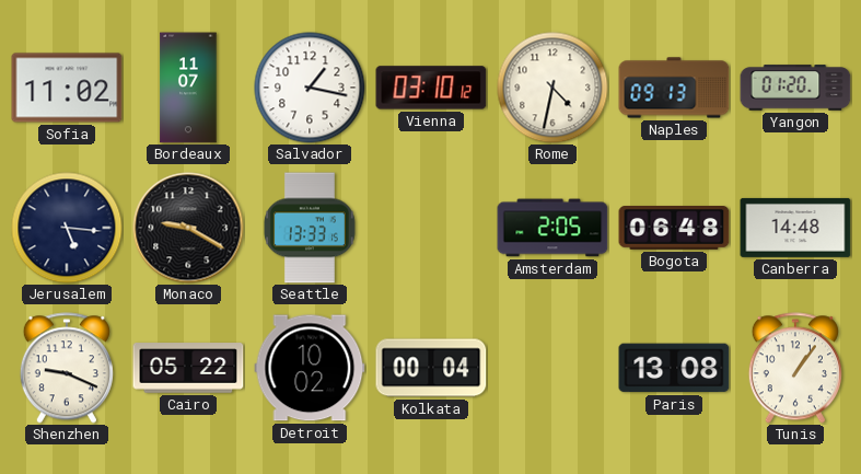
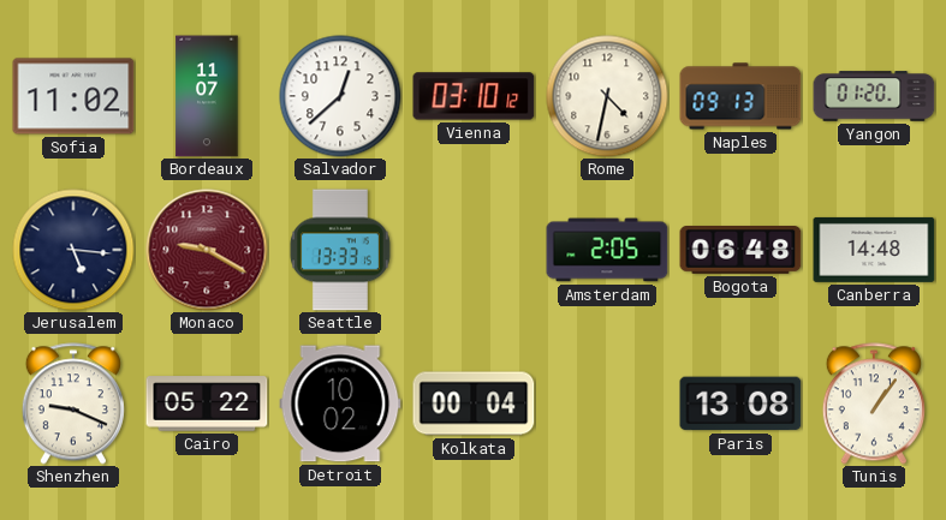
Salvador: 1:17 -> 12:38 (340, 96)
Monaco dial: black -> burgundy (207, 250)
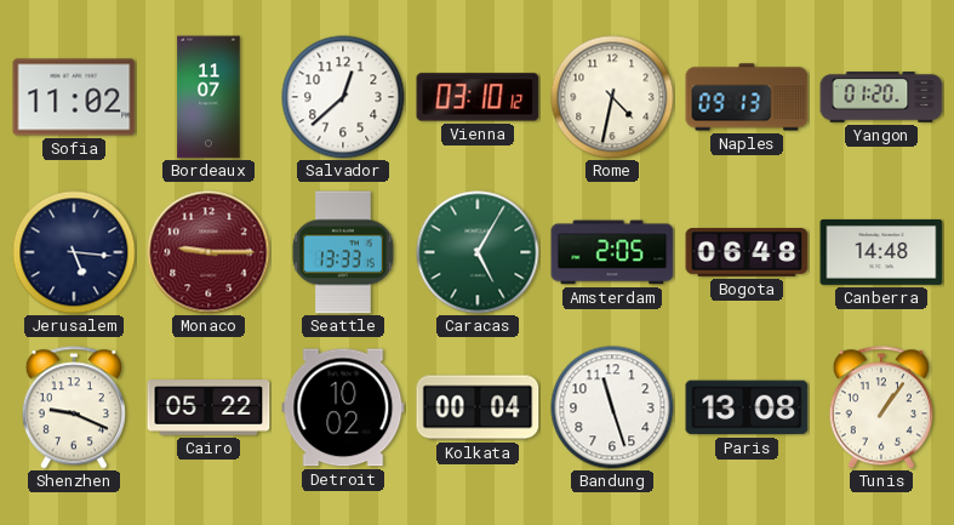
Monaco: 9:20 -> 9:15 (208, 252)
Caracas: none -> 5:05 (478, 252)
Bandung: none -> 11:27 (612, 407)
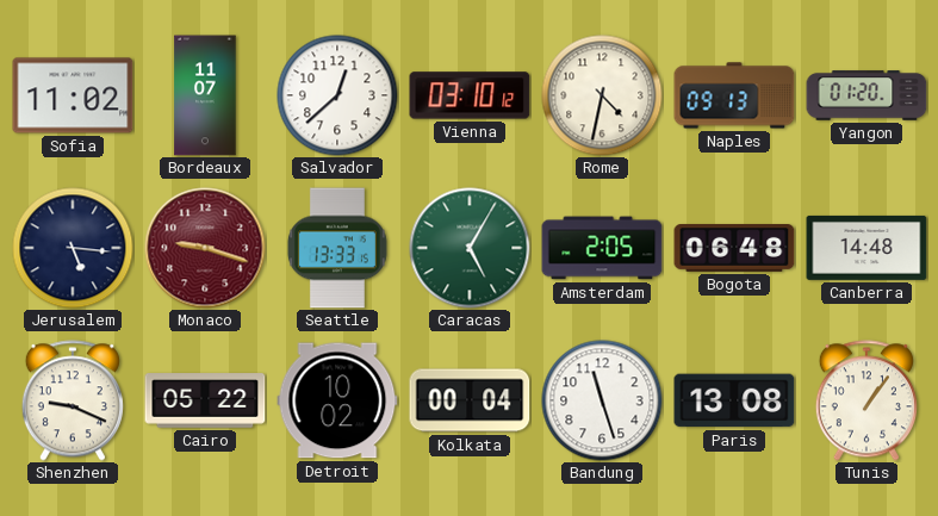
Monaco: 9:15 -> 9:18 (205, 248)
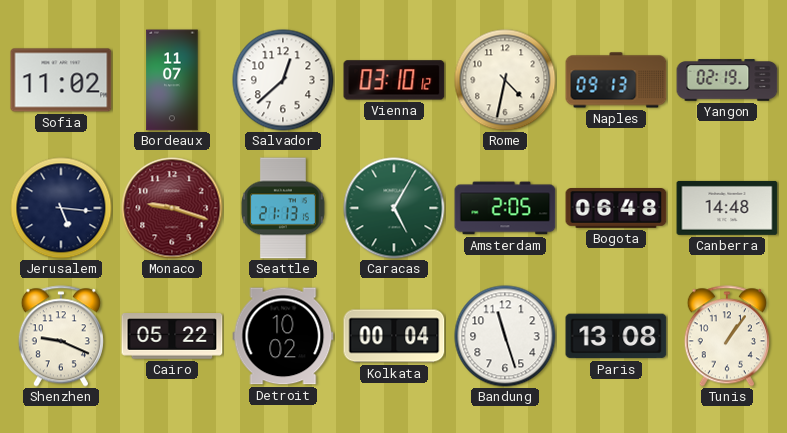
Yangon: 01:20 -> 02:19 (727, 80)
Seattle: 13:33 -> 21:13 (283, 208)
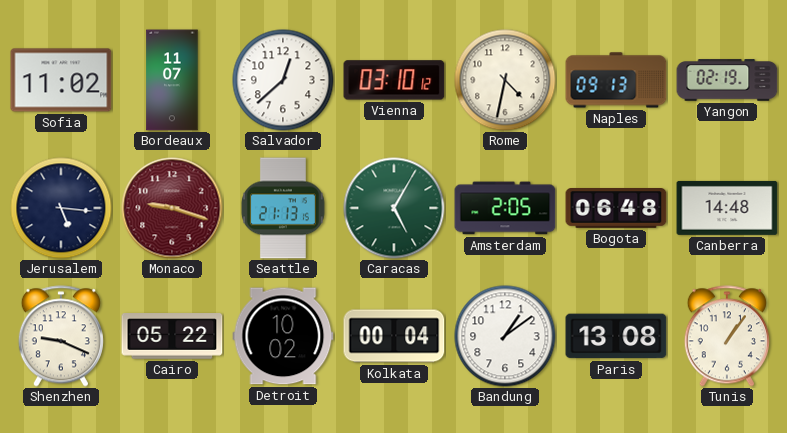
Bandung: 11:27 -> 1:09 (505, 336)
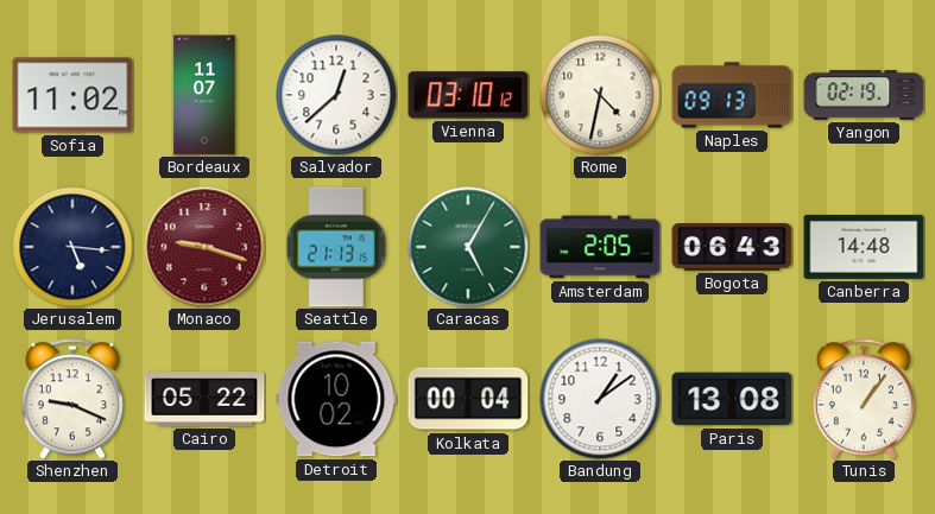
Bogota: 06:48 -> 06:43 (732, 248)
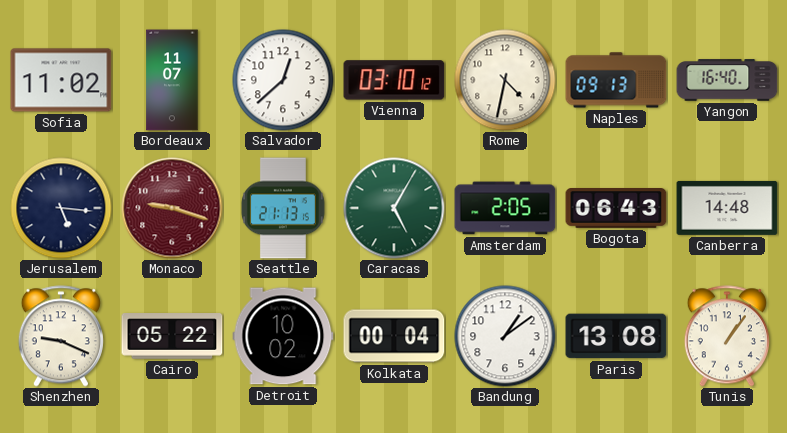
Yangon: 02:19 -> 16:40 (727, 80)
